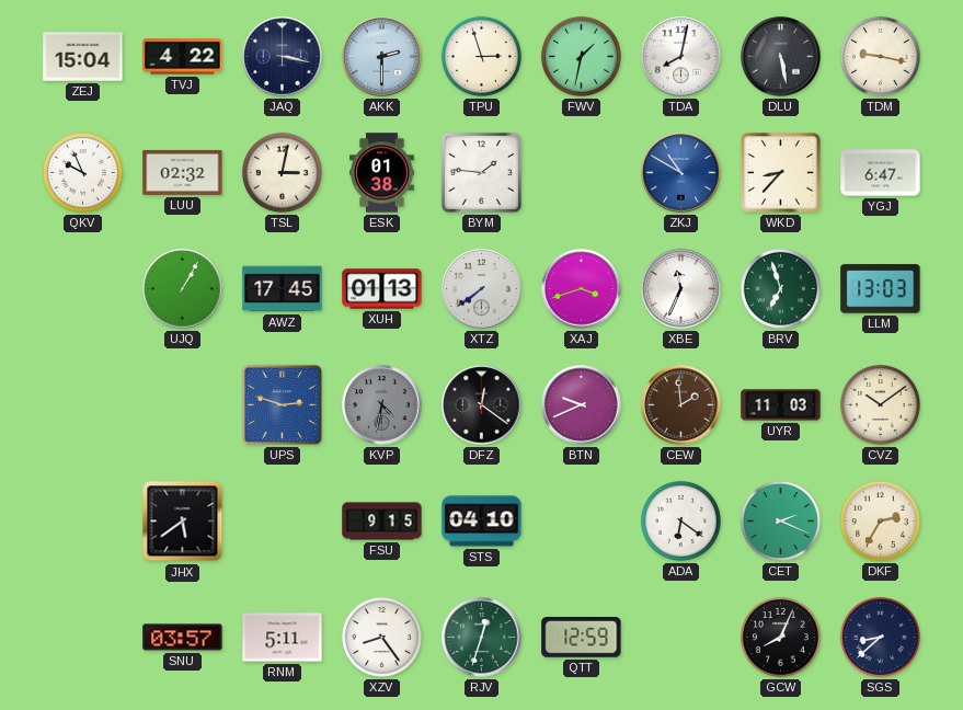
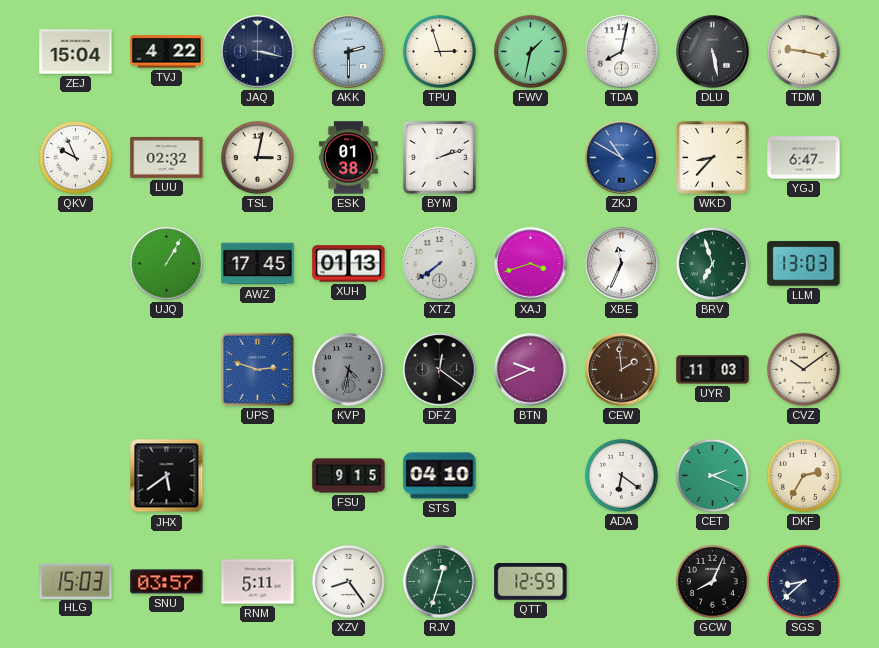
BYM: 1:46 -> 2:12 (439, 157)
HLG: none -> 15:03 (76, 581)
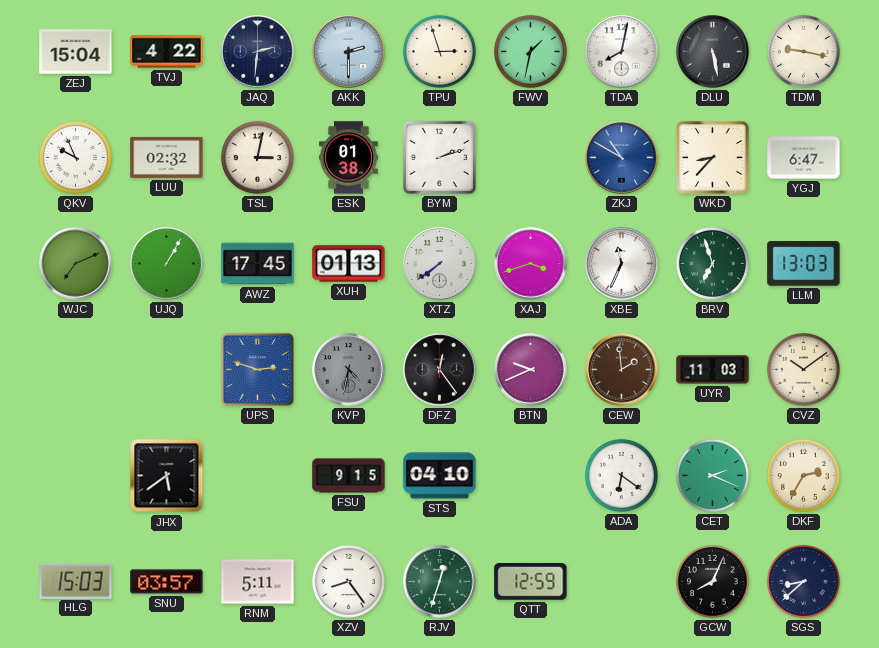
JAQ: 3:17 -> 2:31 (258, 52)
WJC: none -> 7:11 (76, 264)
DFZ: 12:21 -> 12:24 (440, 370)
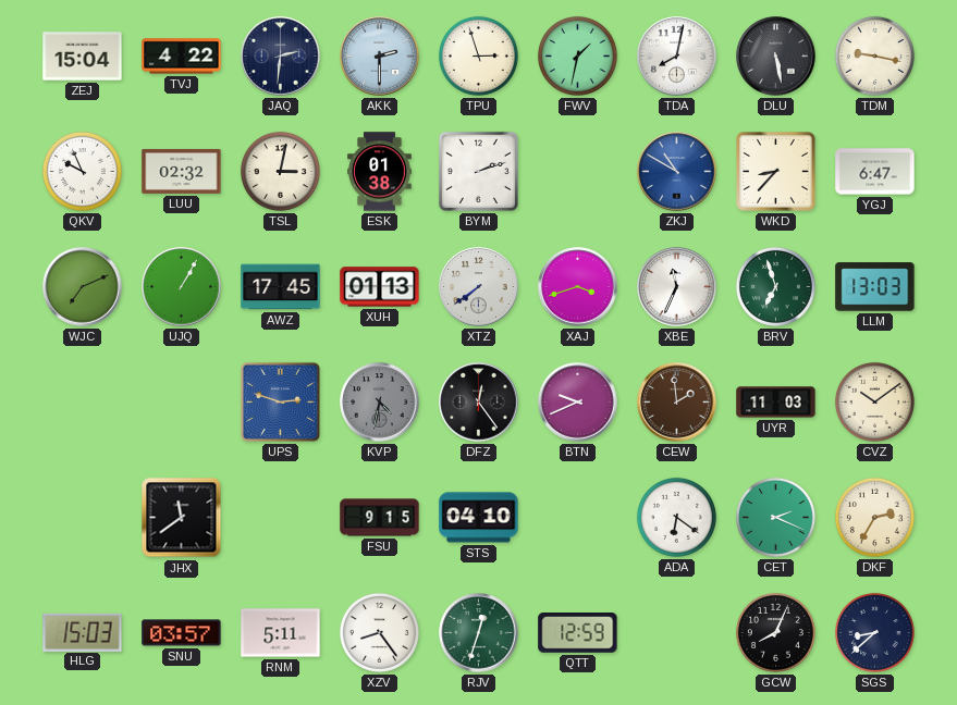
JHX: 5:39 -> 11:39 (182, 518)
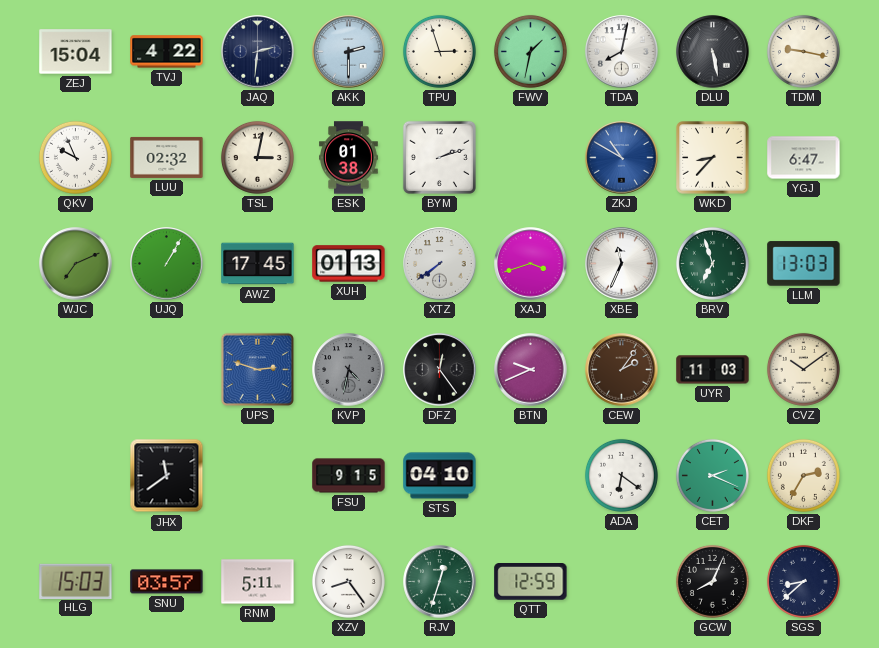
CEW: 1:59 -> 2:06 (622, 370)
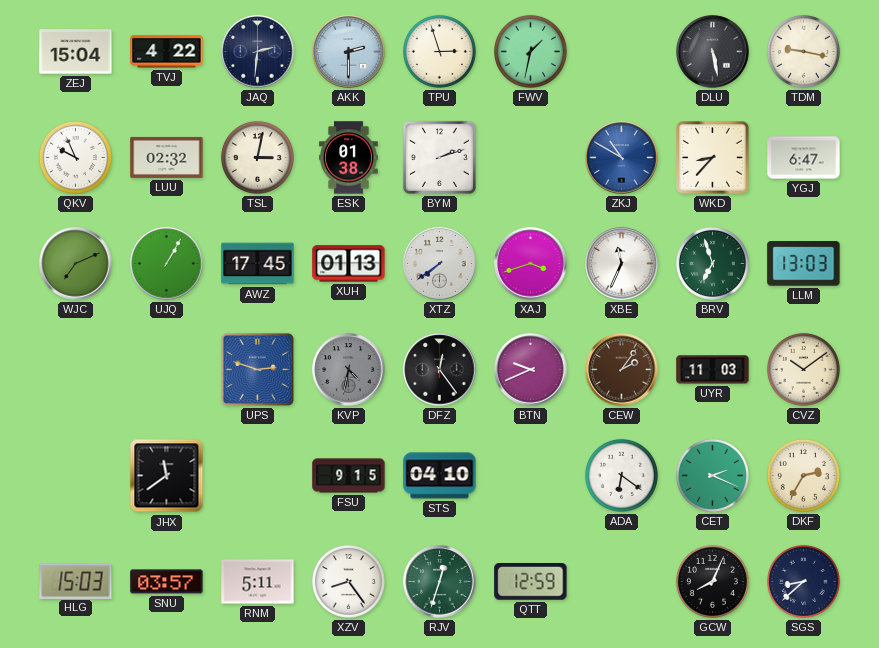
TDA: 8:02 -> none (622, 52)
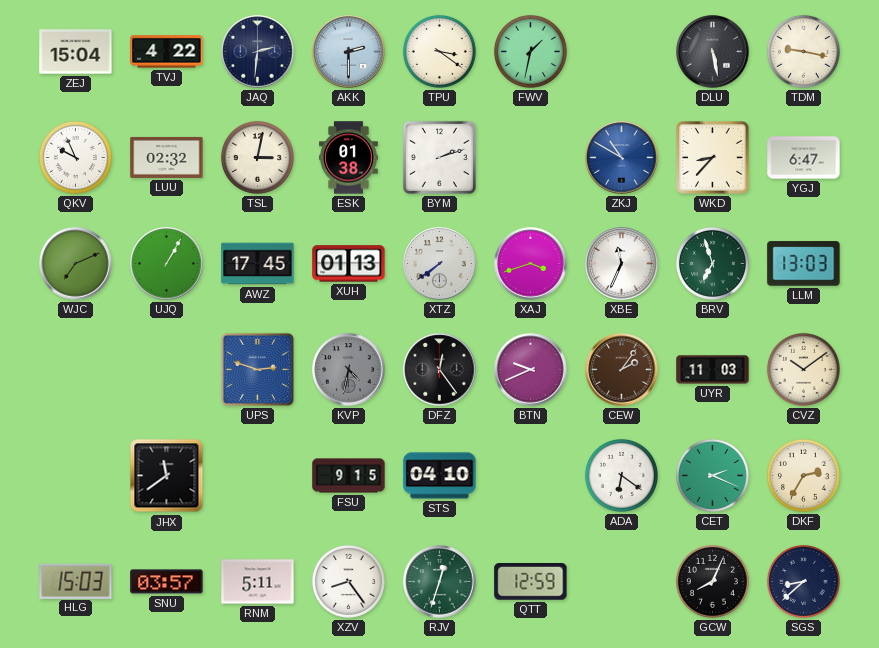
TPU: 2:57 -> 3:21 (439, 51)
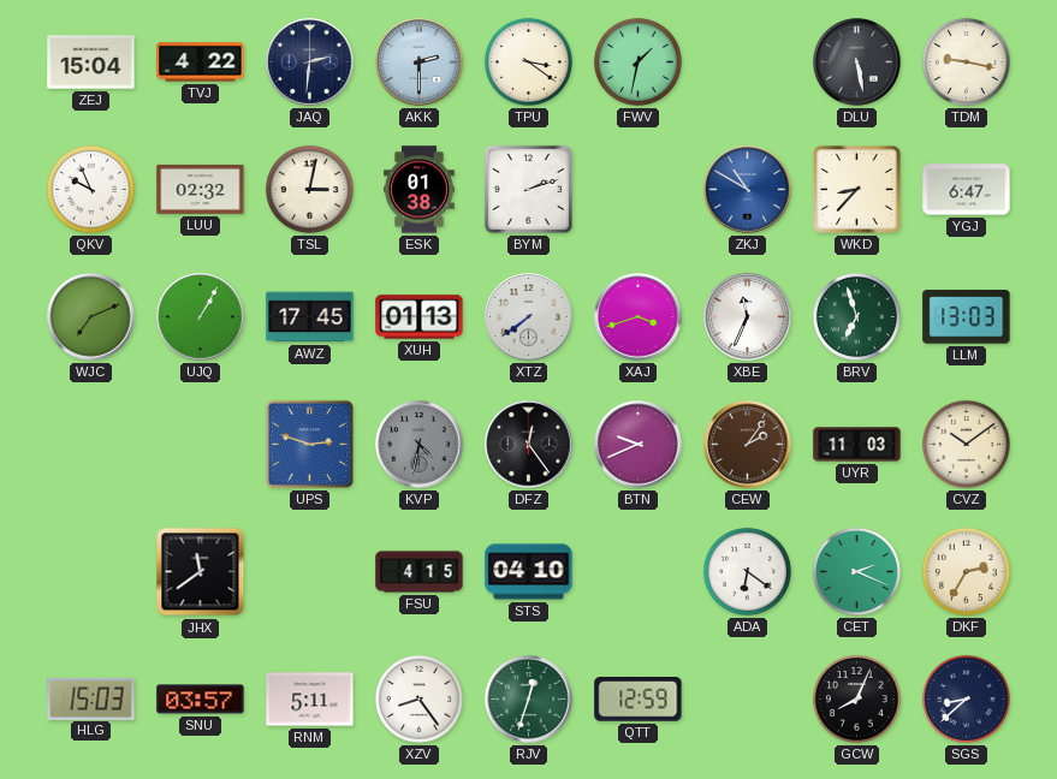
FSU: 9:15 -> 4:15 (420, 572)
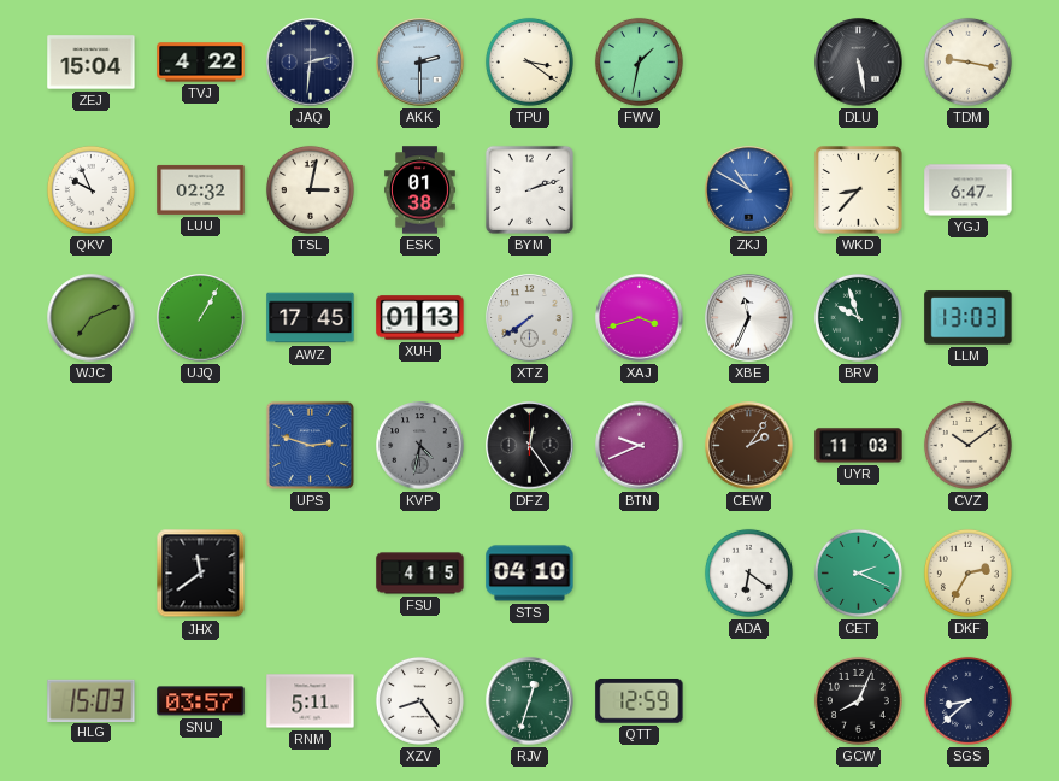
BRV: 6:57 -> 9:57 (858, 317)
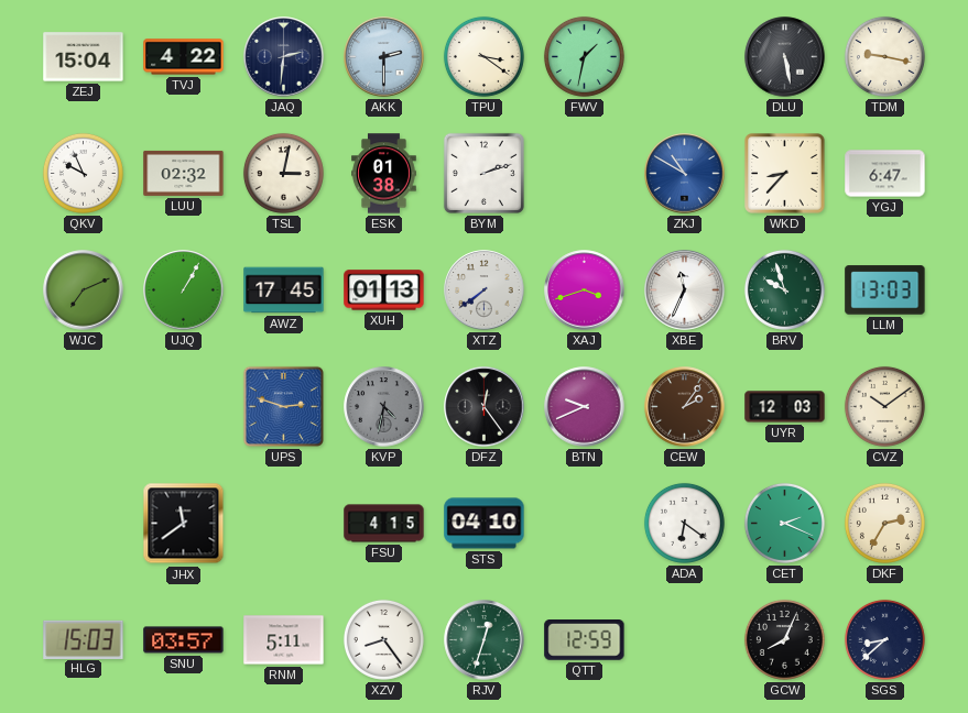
UYR: 11:03 -> 12:03 (785, 407)
